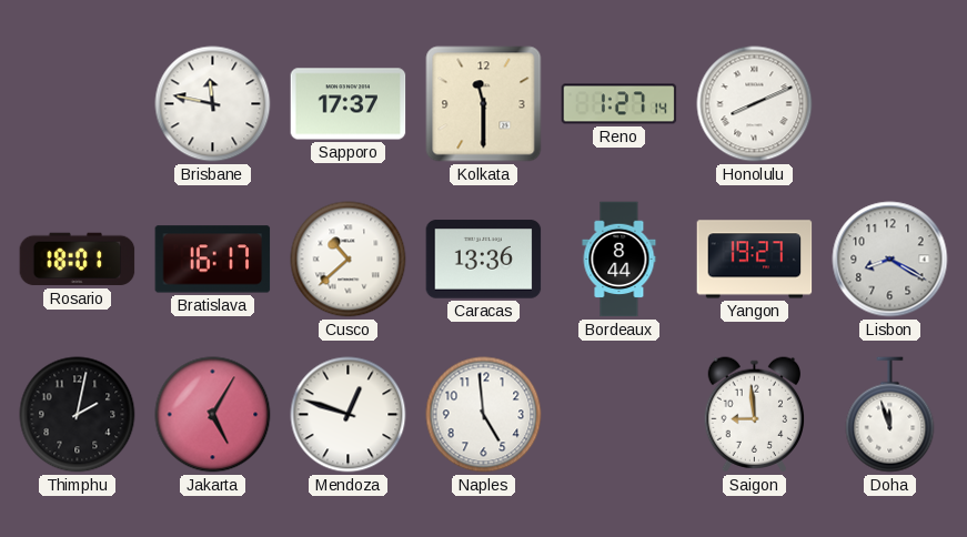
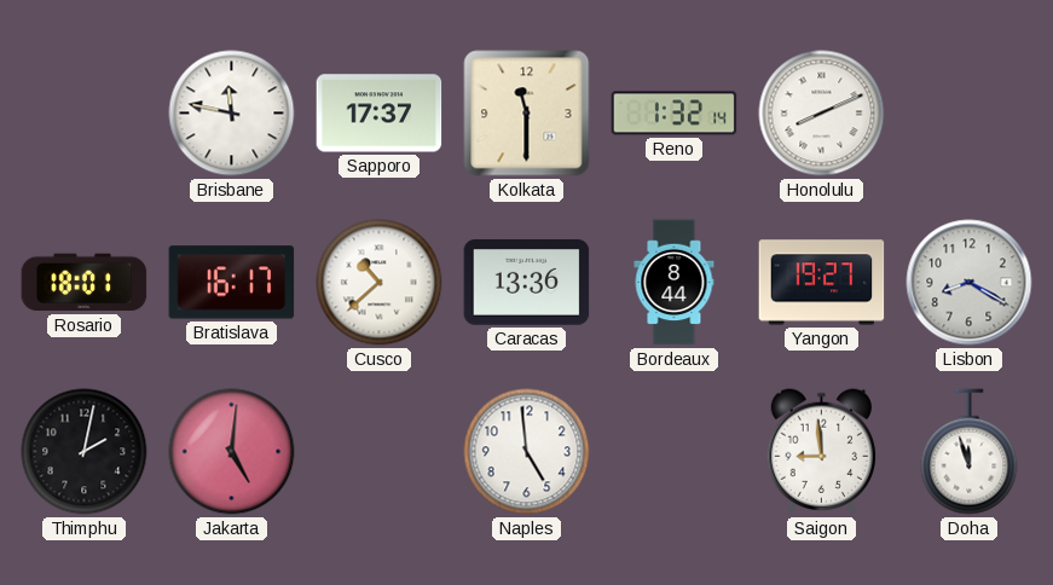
Reno: 1:27 -> 1:32 (675, 114)
Jakarta: 5:05 -> 5:01 (232, 452)
Mendoza: 12:48 -> none (349, 415)
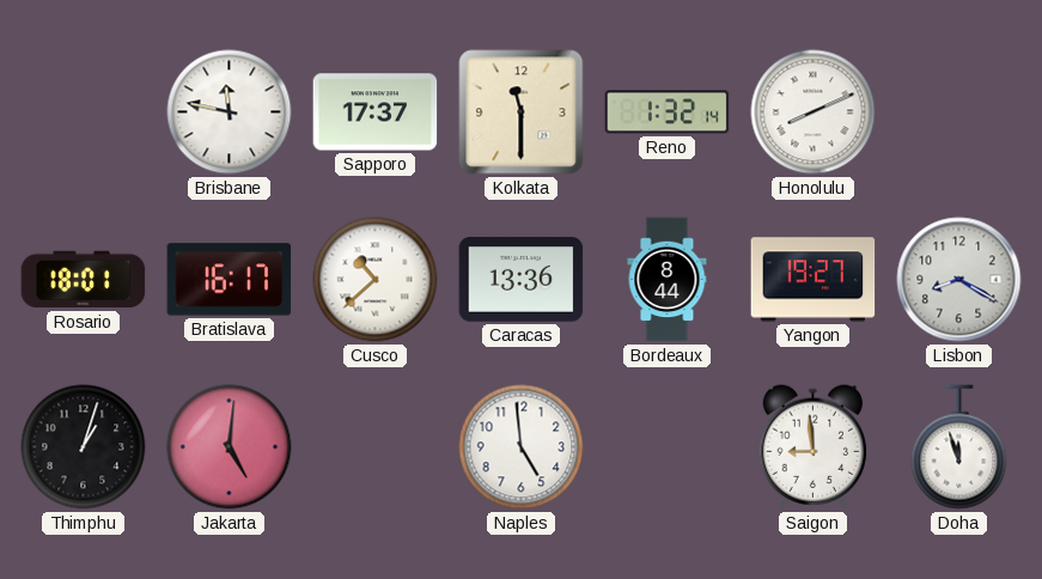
Thimphu: 2:02 -> 1:03 (84, 447)
